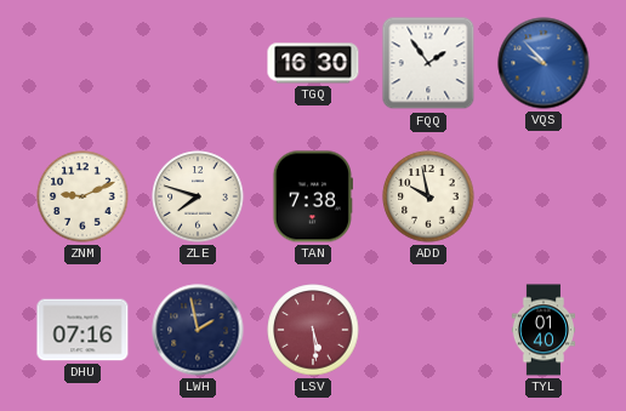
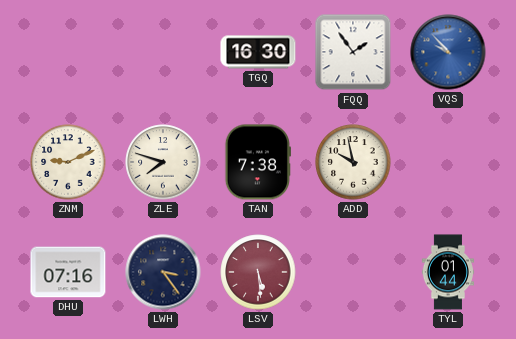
LWH: 1:58 -> 3:24 (163, 272)
TYL: 01:40 -> 01:44 (447, 272)
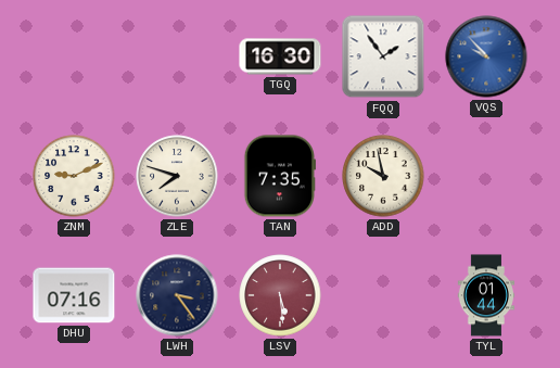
TAN: 7:38 -> 7:35 (280, 176)
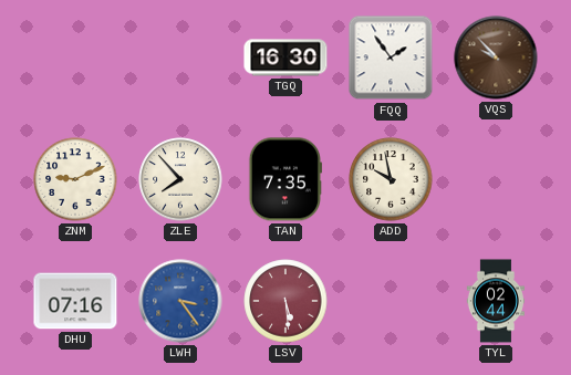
VQS dial: blue -> brown (496, 58)
ZLE: 7:48 -> 7:53 (180, 179)
LWH dial: navy -> blue (180, 301)
TYL: 01:44 -> 02:44 (495, 301)
